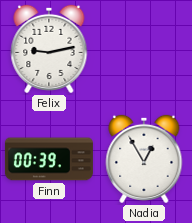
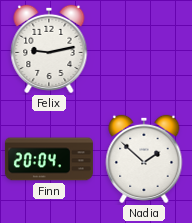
Finn: 00:39 -> 20:04 (49, 159)
Nadia: 12:55 -> 1:52 (144, 159)
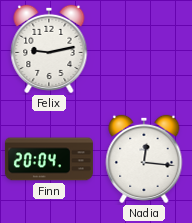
Nadia: 1:52 -> 12:16 (144, 159)
